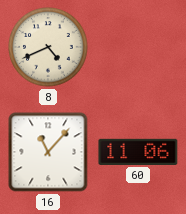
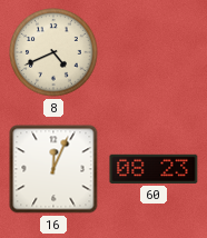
16: 11:07 -> 12:04 (53, 169)
60: 11:06 -> 08:23 (154, 169)
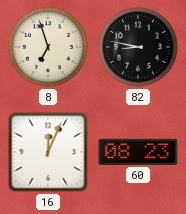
8: 4:41 -> 6:57 (48, 47)
82: none -> 8:47 (138, 47)
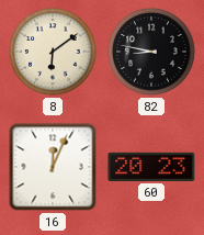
8: 6:57 -> 6:09 (53, 52)
60: 08:23 -> 20:23 (151, 167)
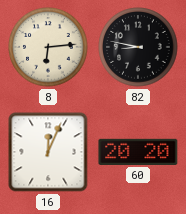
8: 6:09 -> 6:14 (48, 47)
60: 20:23 -> 20:20 (138, 152)
